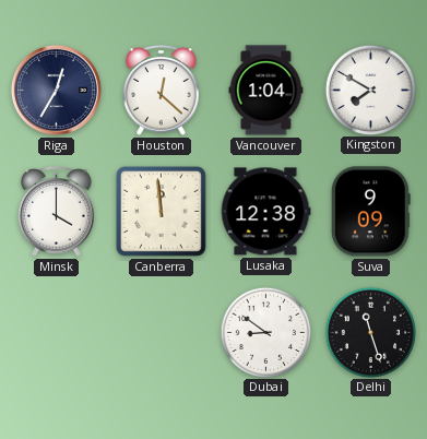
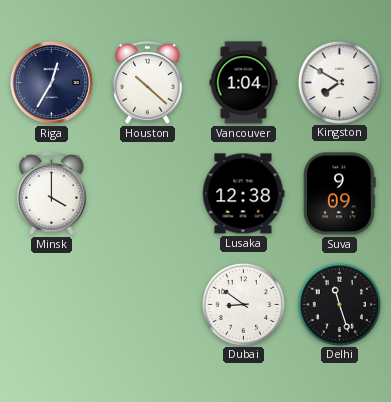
Houston: 12:22 -> 10:22 (148, 83)
Canberra: 11:59 -> none (161, 211)
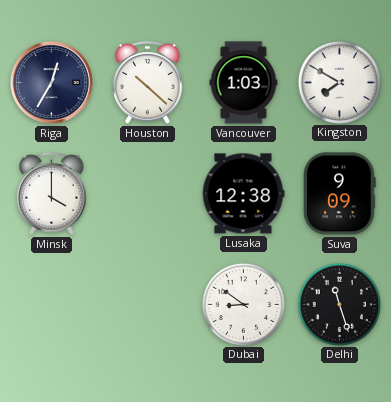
Vancouver: 1:04 -> 1:03 (244, 83)
